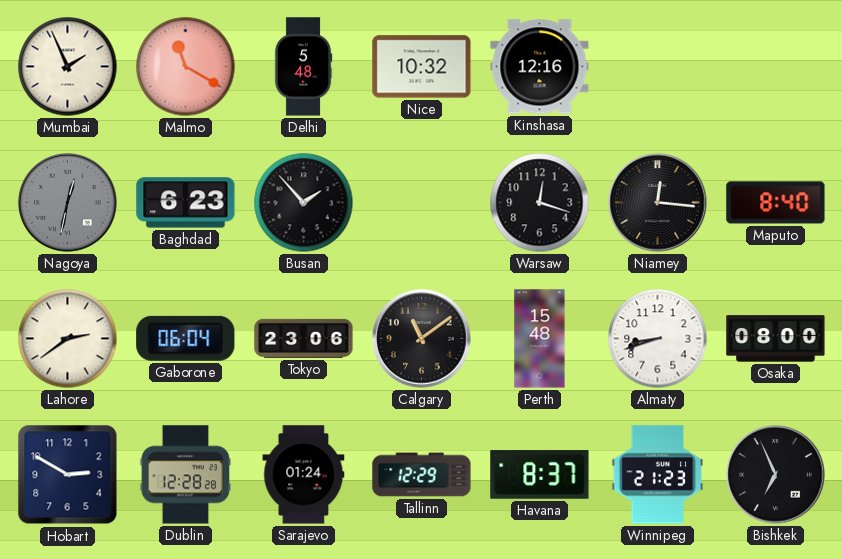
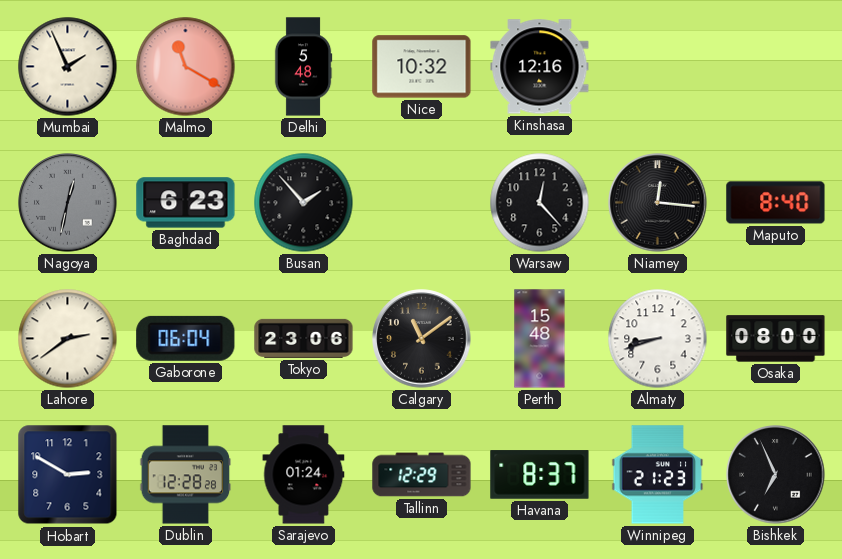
Warsaw: 12:18 -> 12:23 (540, 203)
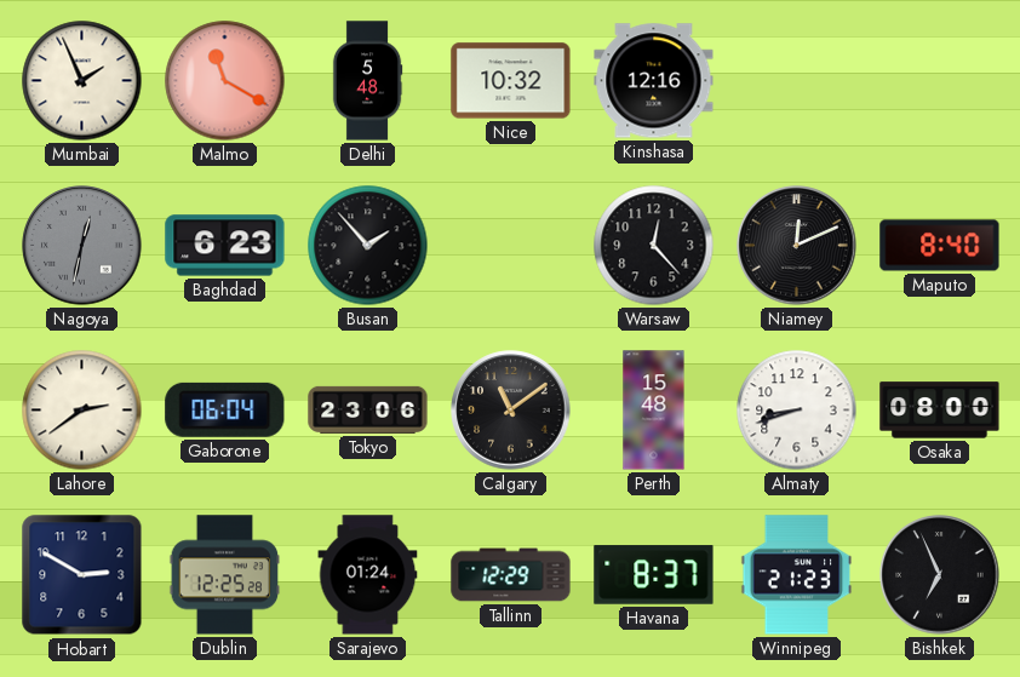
Niamey: 12:16 -> 12:11 (797, 246)
Dublin: 12:28 -> 12:25 (225, 575)
